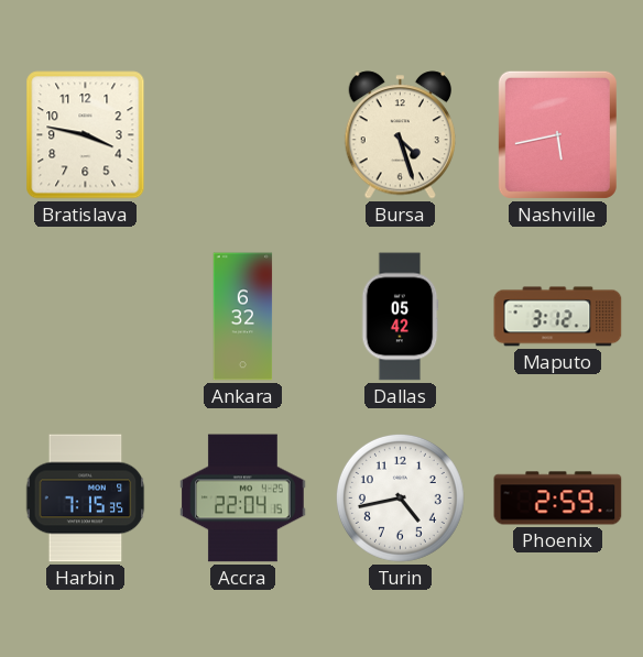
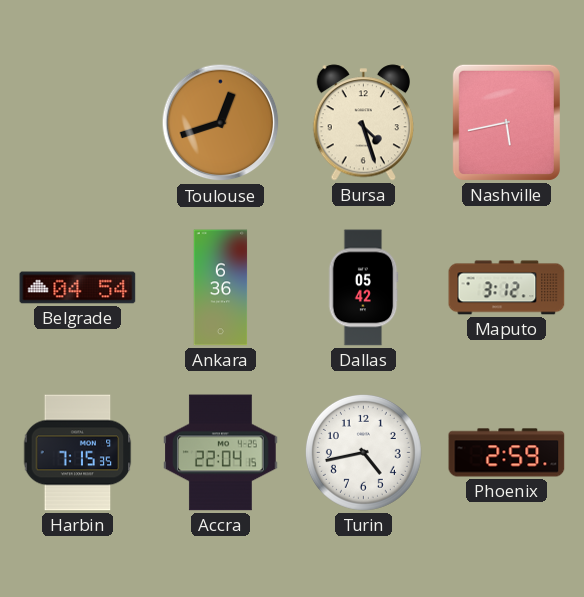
Bratislava: 3:47 -> none (86, 135)
Toulouse: none -> 12:42 (221, 123)
Belgrade: none -> 04:54 (78, 288)
Ankara: 6:32 -> 6:36 (221, 288)
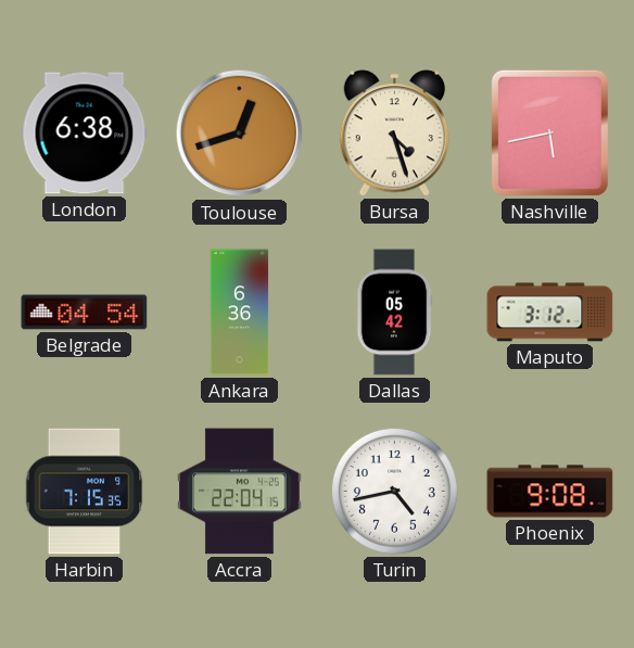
London: none -> 6:38 (85, 134)
Phoenix: 2:59 -> 9:08 (550, 492)
